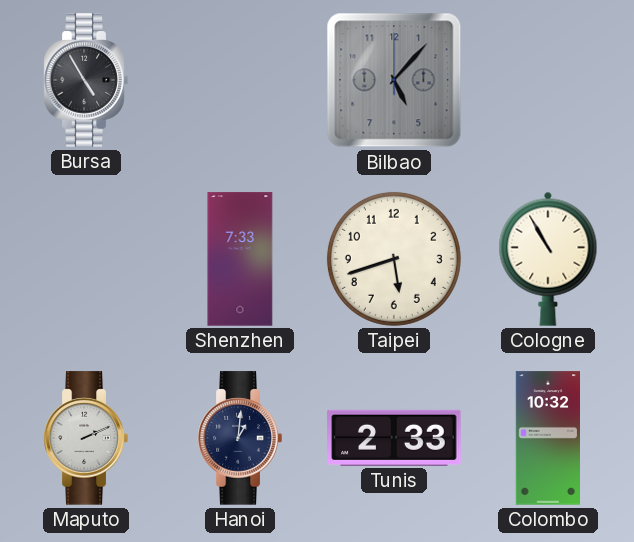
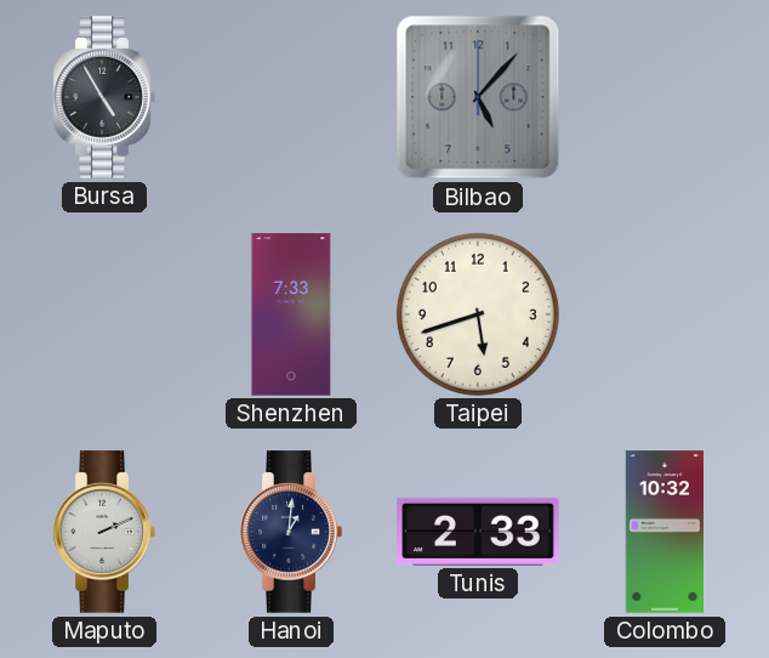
Cologne: 10:55 -> none (548, 259)
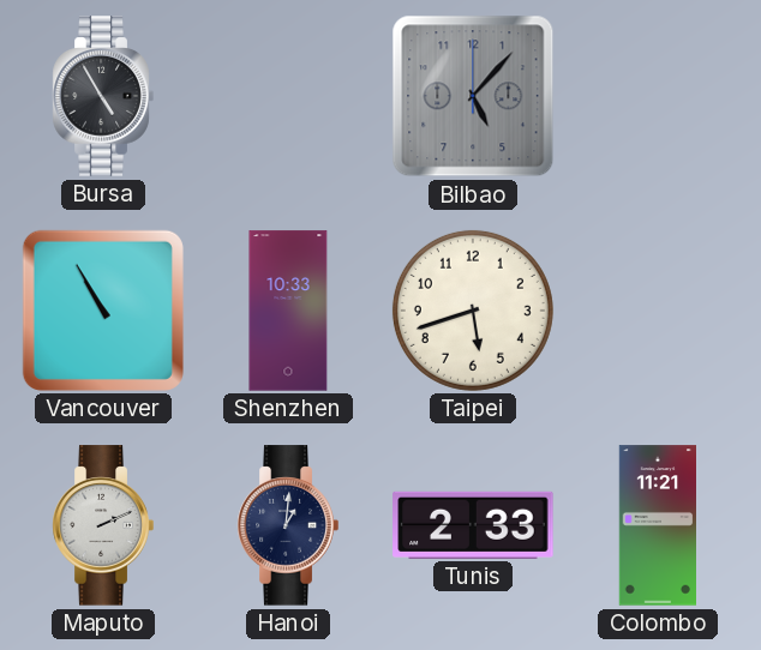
Vancouver: none -> 10:55 (103, 311)
Shenzhen: 7:33 -> 10:33 (288, 311)
Colombo: 10:32 -> 11:21 (657, 525)
